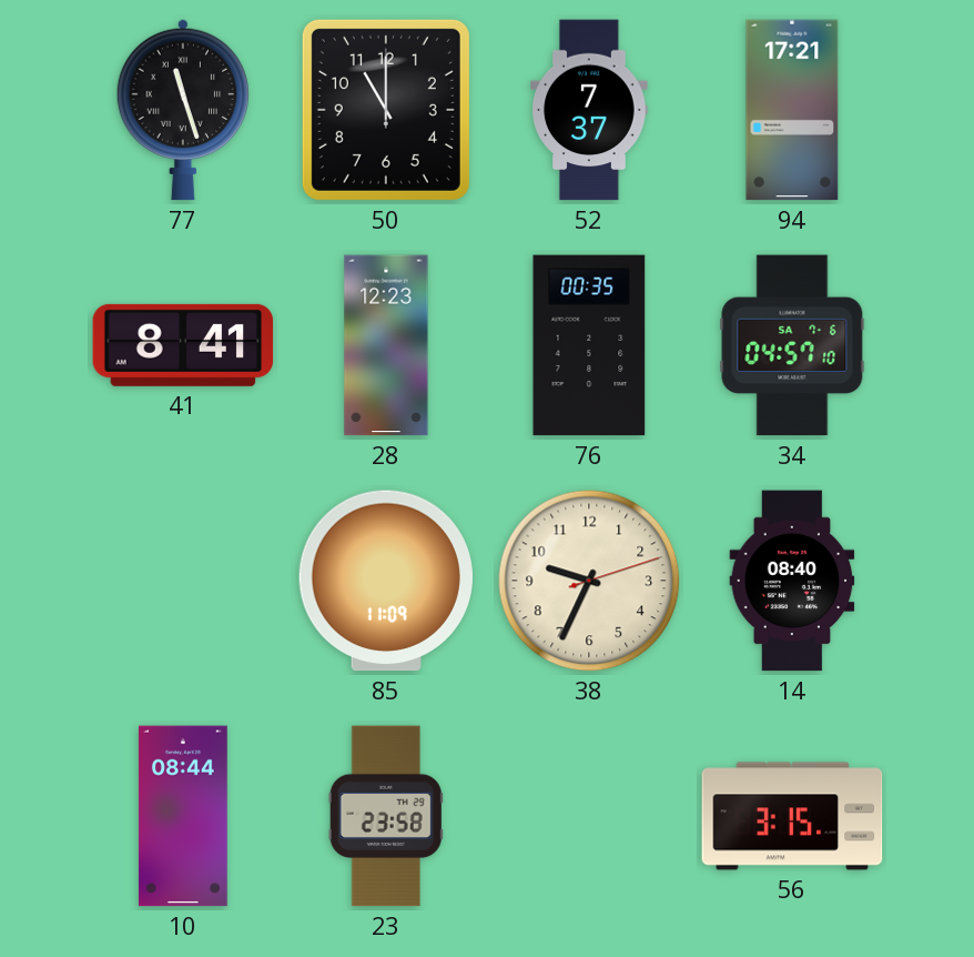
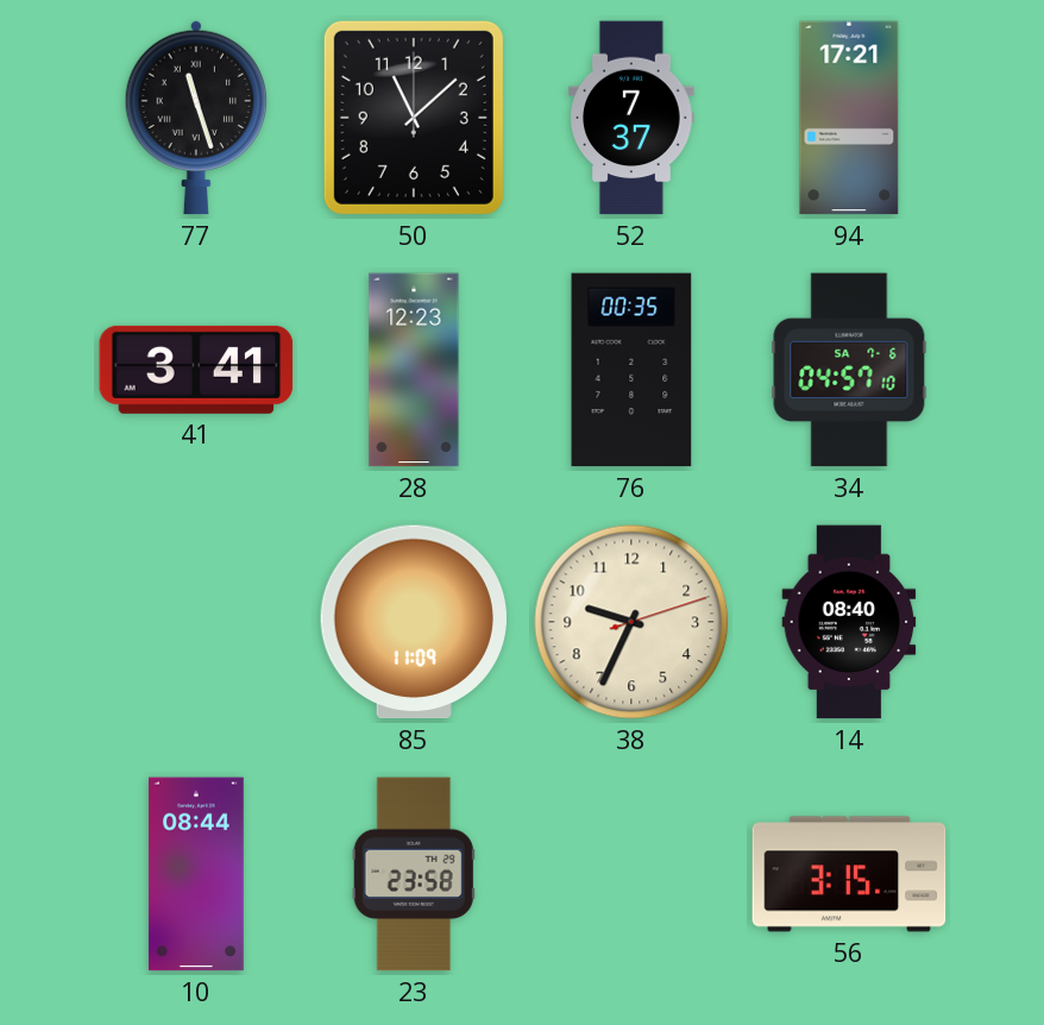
50: 11:00 -> 11:08 (414, 118)
41: 8:41 -> 3:41 (196, 370)
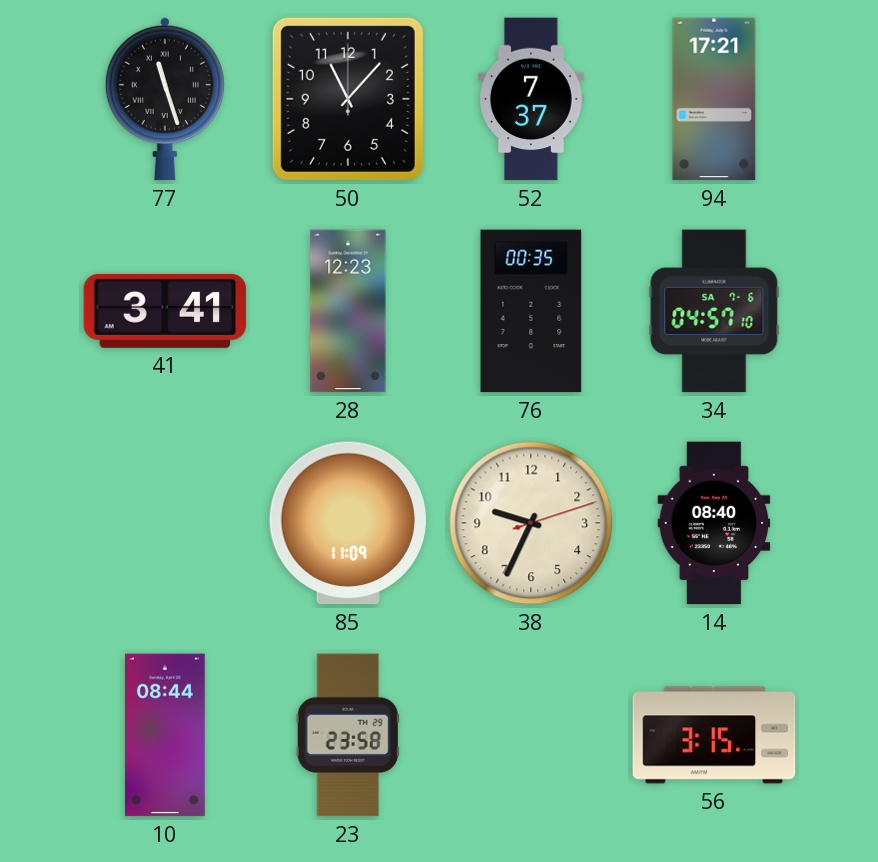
50: 11:08 -> 11:07 (348, 99)
